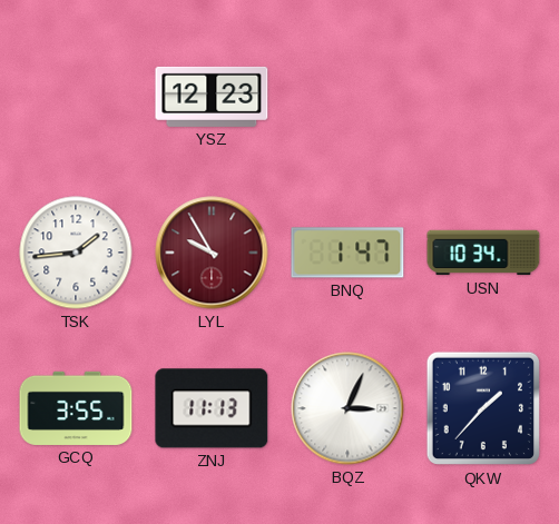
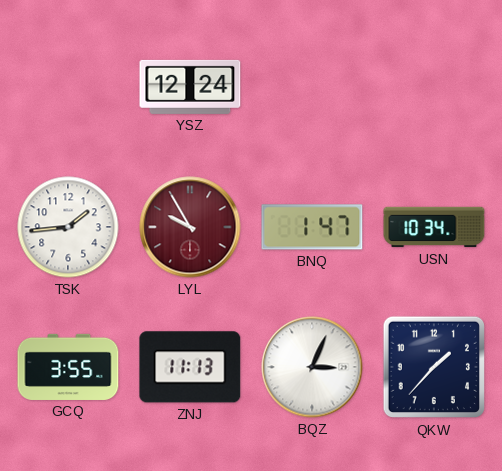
YSZ: 12:23 -> 12:24 (190, 87)
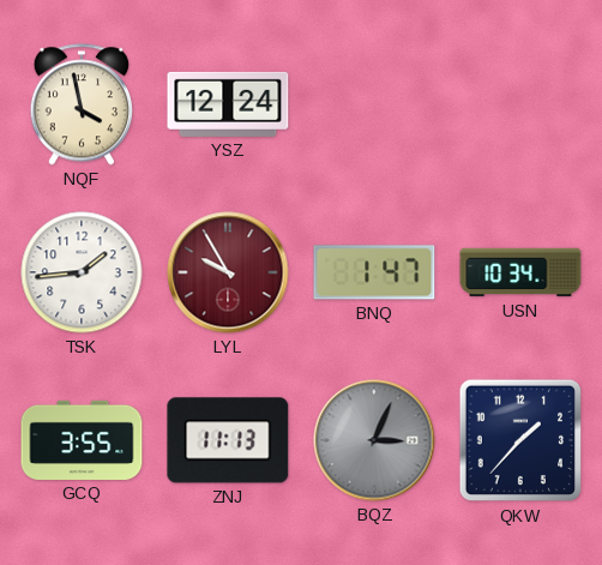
NQF: none -> 3:58 (80, 104)
BQZ dial: white -> grey (374, 440)
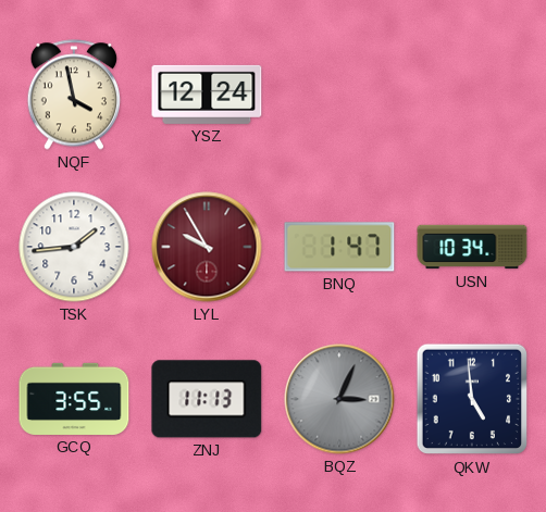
QKW: 1:37 -> 4:59 (472, 399)
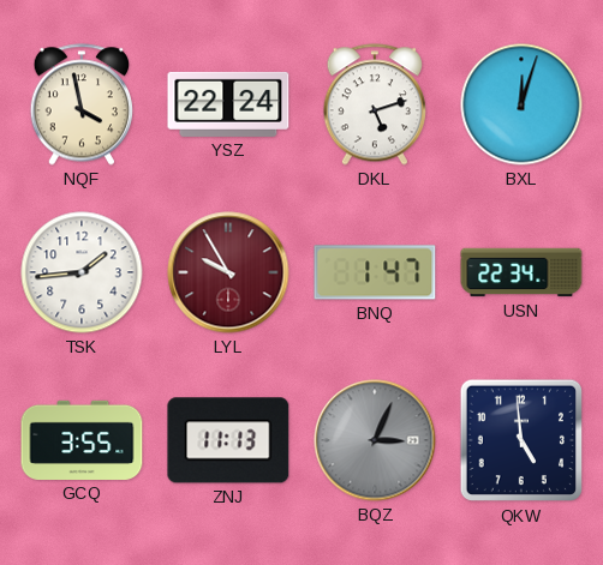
YSZ: 12:24 -> 22:24 (228, 104)
DKL: none -> 5:12 (374, 104)
BXL: none -> 12:03 (521, 104)
USN: 10:34 -> 22:34 (521, 272)
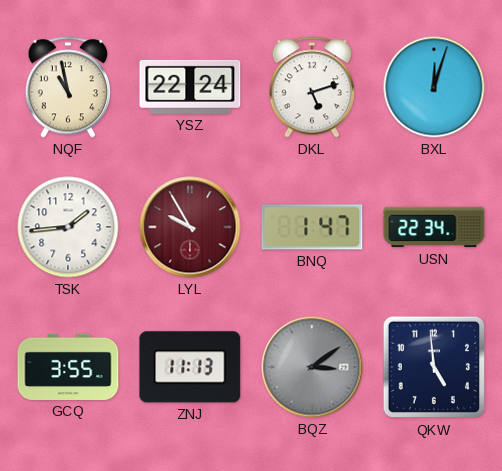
NQF: 3:58 -> 10:58 (67, 87)
BQZ: 3:04 -> 3:09 (312, 367)
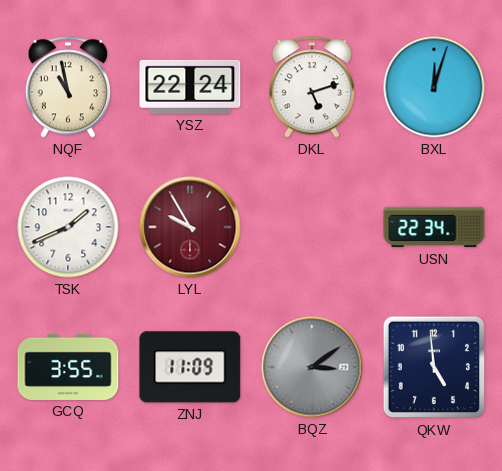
TSK: 1:44 -> 1:41 (68, 227)
BNQ: 1:47 -> none (312, 227)
ZNJ: 11:13 -> 11:09 (190, 367)
